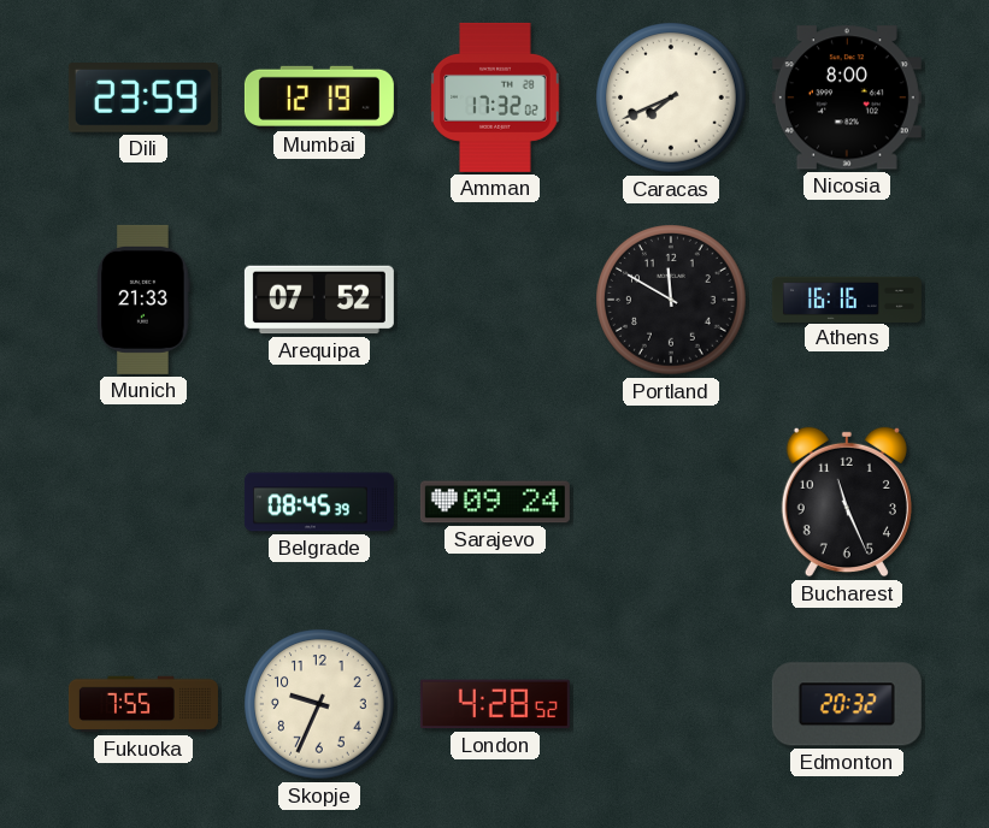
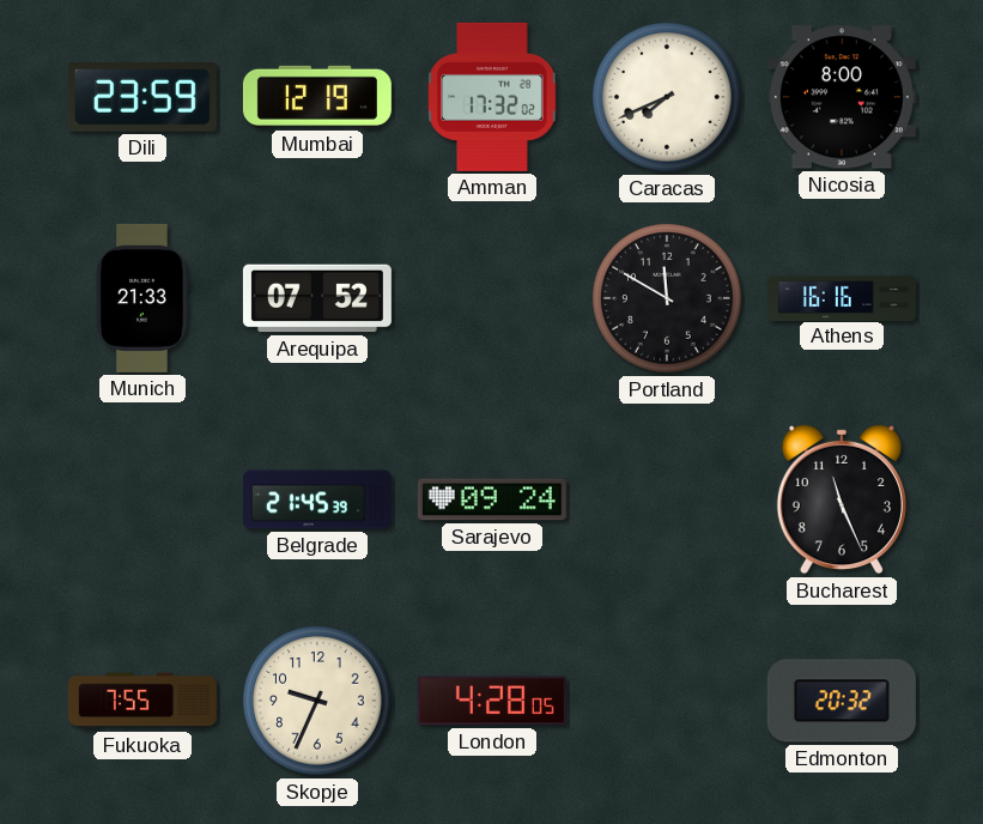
Belgrade: 08:45 -> 21:45 (317, 499)
London: 4:28:52 -> 4:28:05 (492, 701)
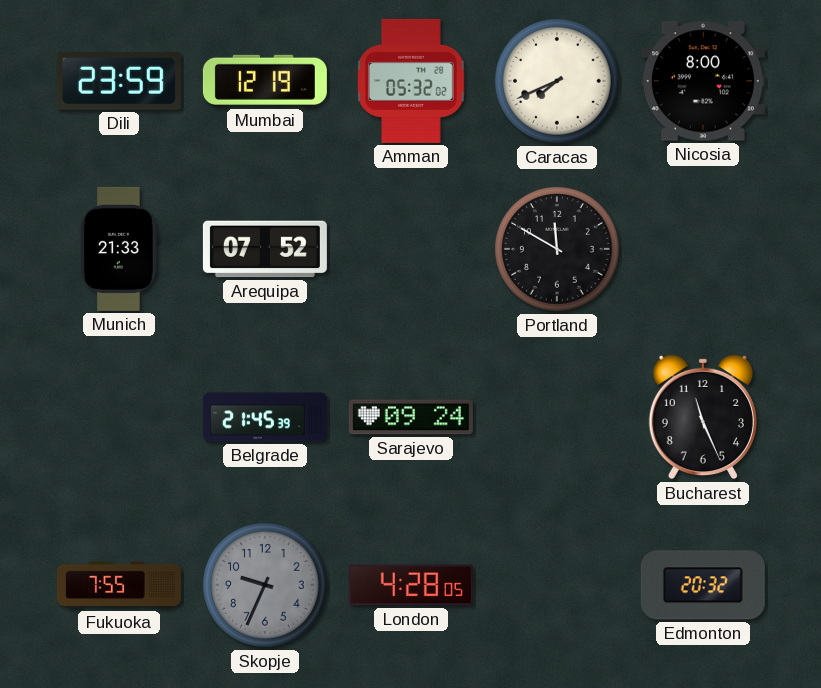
Amman: 17:32 -> 05:32 (411, 81)
Athens: 16:16 -> none (842, 297)
Skopje dial: cream -> grey (265, 585)
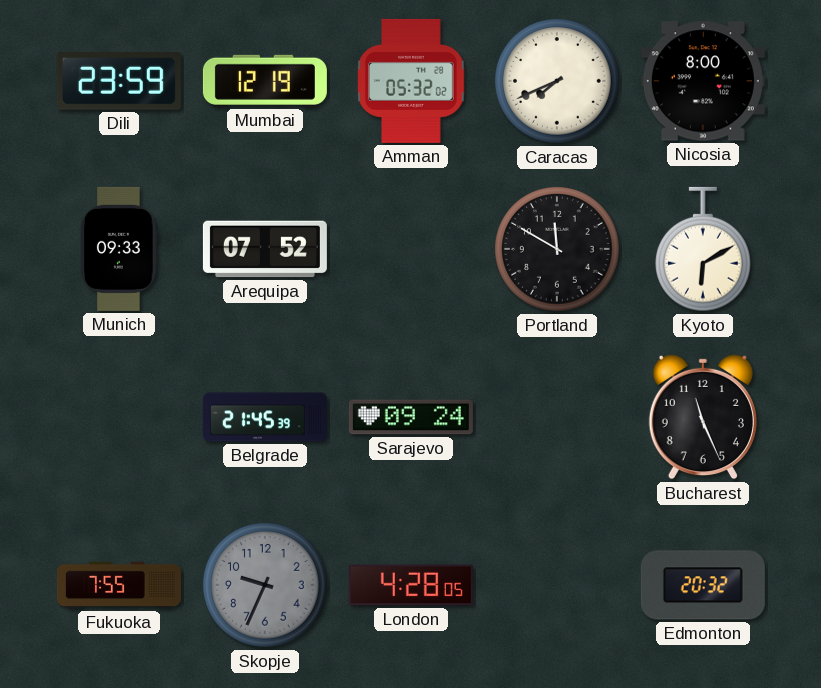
Munich: 21:33 -> 09:33 (119, 249)
Kyoto: none -> 6:10 (704, 249)
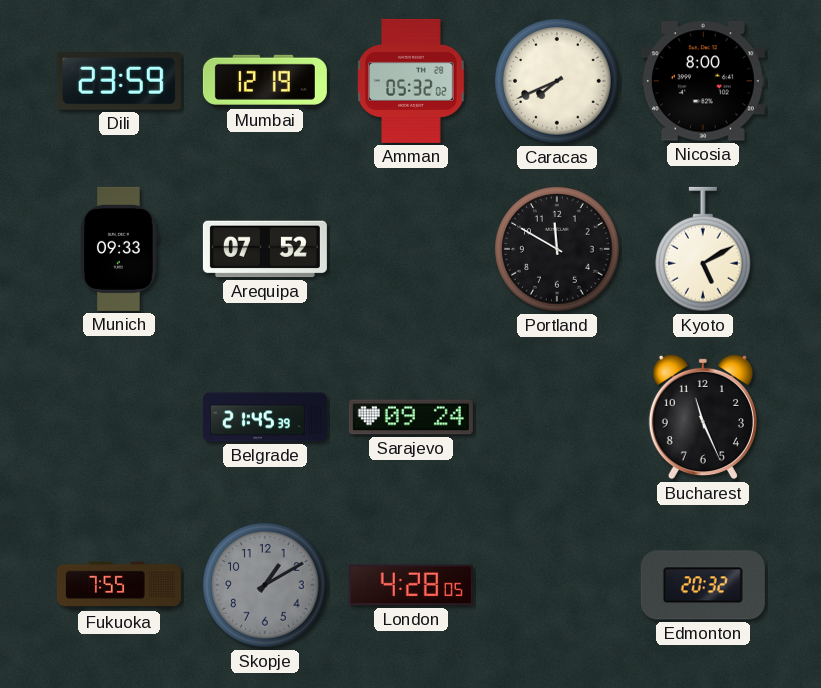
Kyoto: 6:10 -> 5:10 (704, 249)
Skopje: 9:34 -> 1:10 (265, 585)
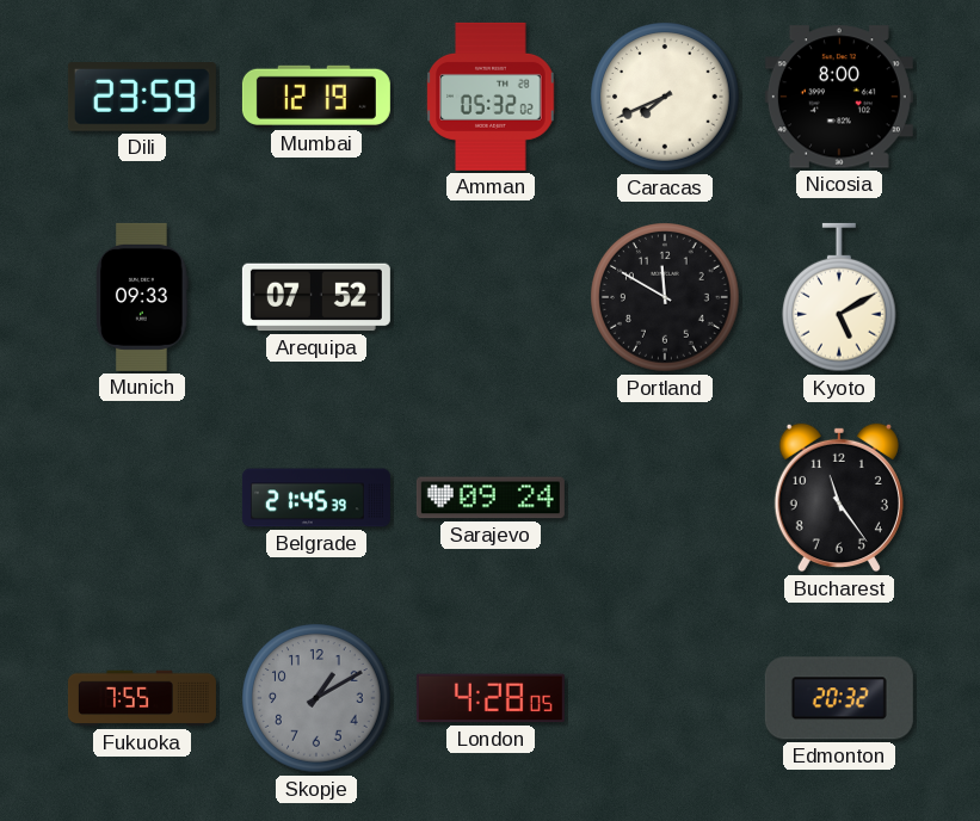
Bucharest: 11:26 -> 11:24 (839, 498)
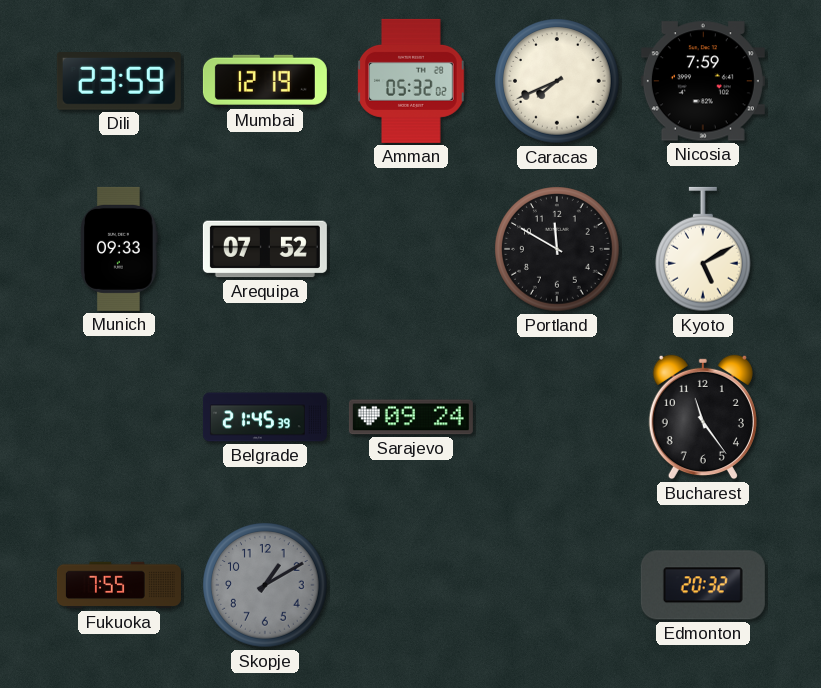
Nicosia: 8:00 -> 7:59 (703, 81)
London: 4:28 -> none (491, 698)
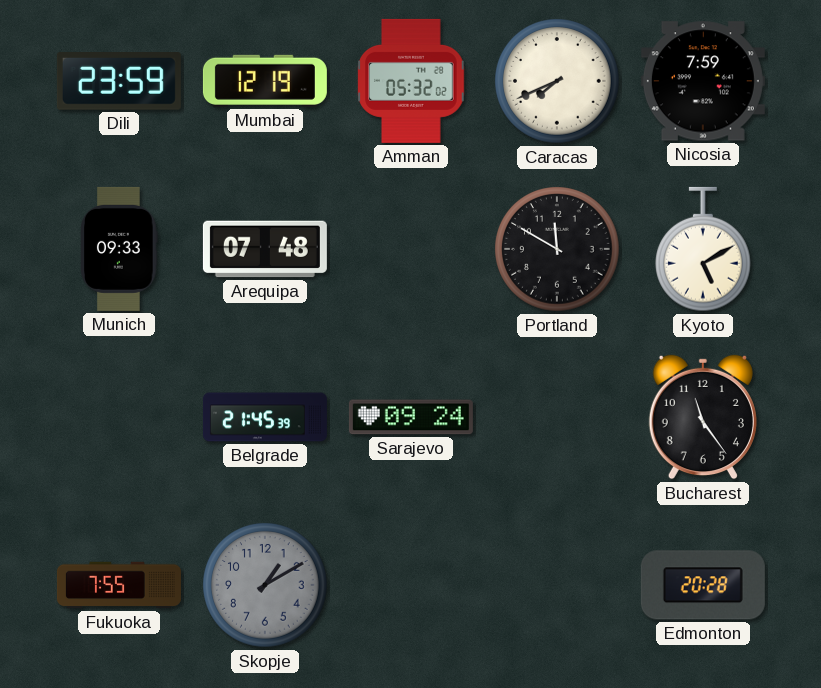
Arequipa: 07:52 -> 07:48 (265, 249)
Edmonton: 20:32 -> 20:28 (703, 585)
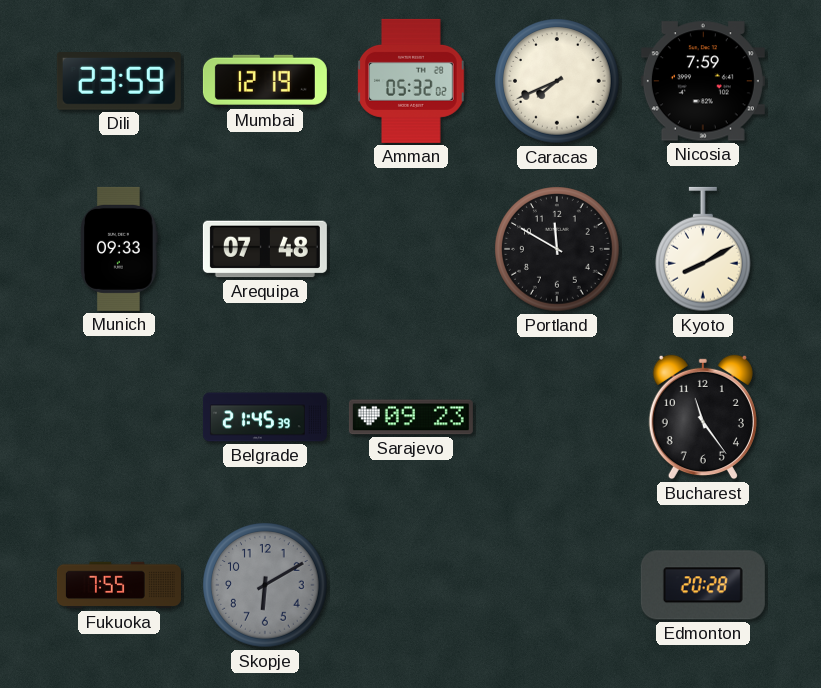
Kyoto: 5:10 -> 8:10 (704, 249)
Sarajevo: 09:24 -> 09:23 (411, 417)
Skopje: 1:10 -> 6:10 (265, 585)
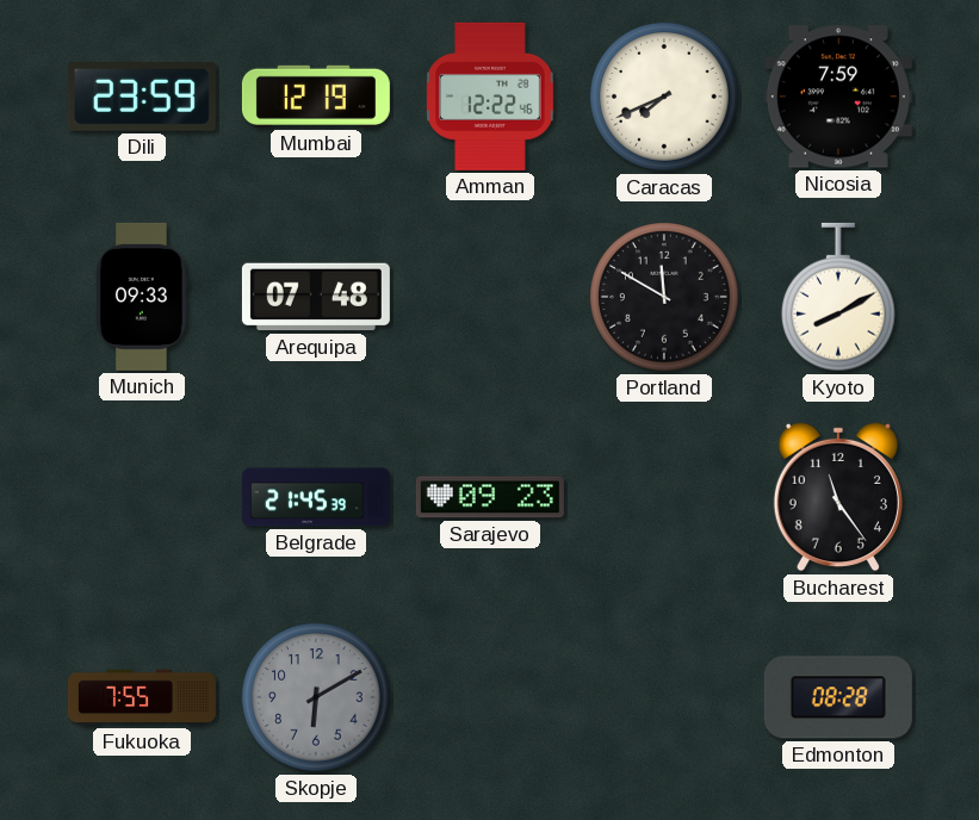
Amman: 05:32 -> 12:22 (490, 97)
Edmonton: 20:28 -> 08:28 (838, 697)
